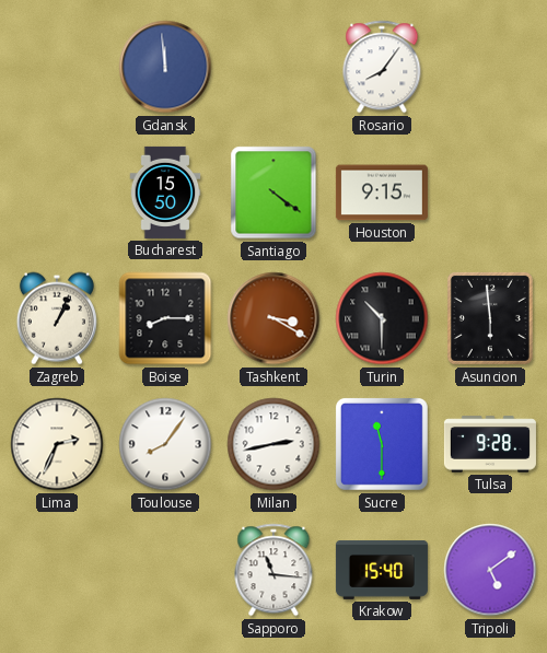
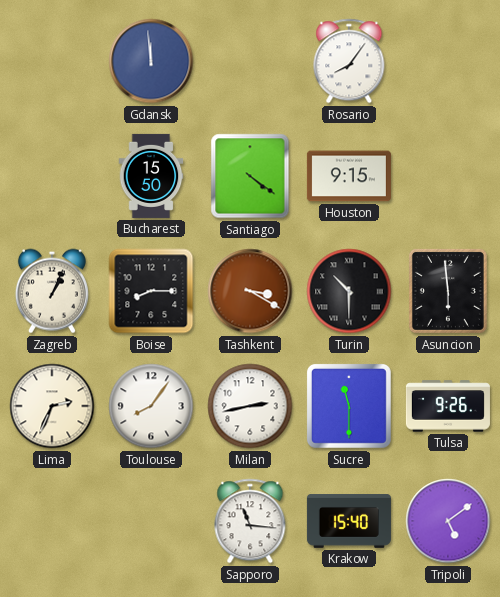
Tulsa: 9:28 -> 9:26 (448, 406)
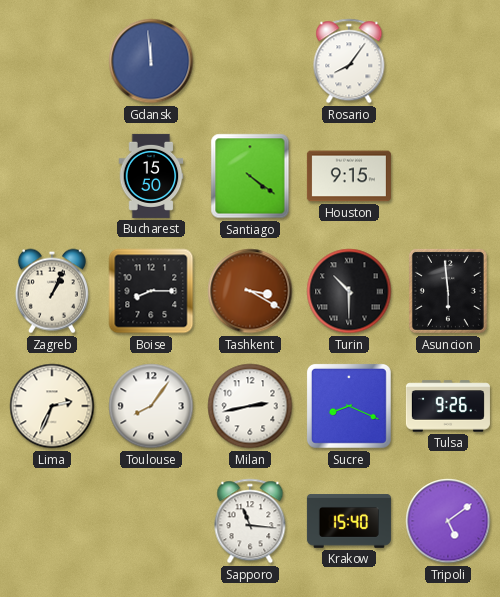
Sucre: 11:30 -> 8:19 (349, 406)
